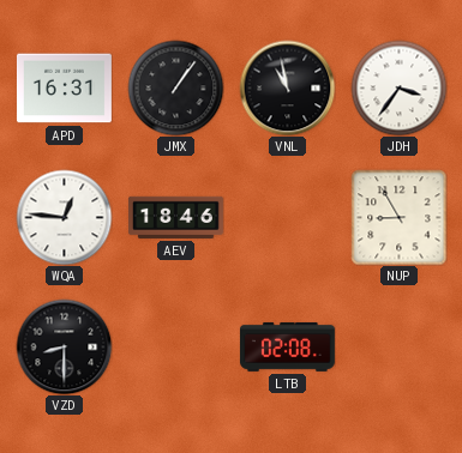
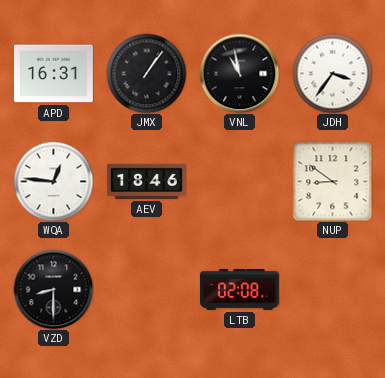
NUP: 8:55 -> 8:51 (332, 181)
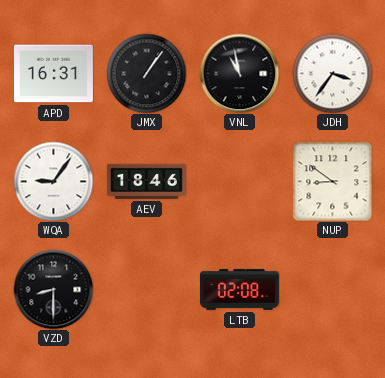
WQA: 12:46 -> 9:06 (53, 181)
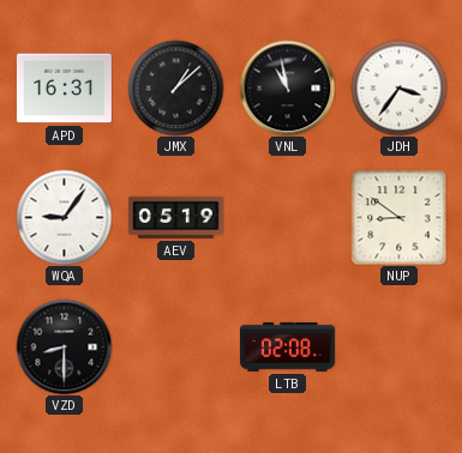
JMX: 1:06 -> 1:08 (175, 87)
AEV: 18:46 -> 05:19 (175, 217)
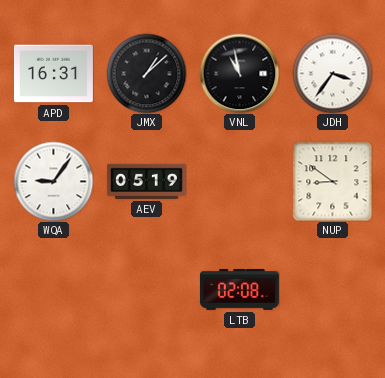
VZD: 8:30 -> none (64, 346)
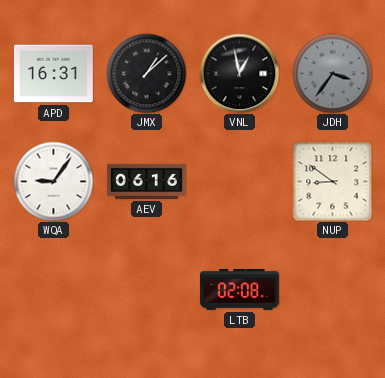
VNL: 10:58 -> 12:58 (239, 73)
JDH dial: white -> grey (332, 73)
AEV: 05:19 -> 06:16 (146, 181)
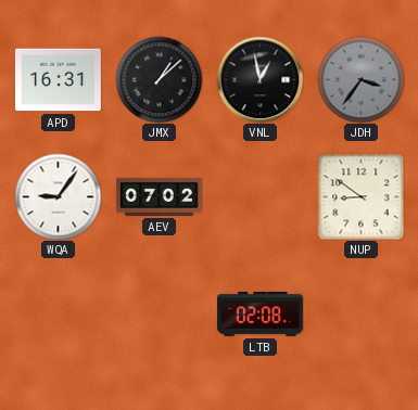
AEV: 06:16 -> 07:02 (159, 196)
